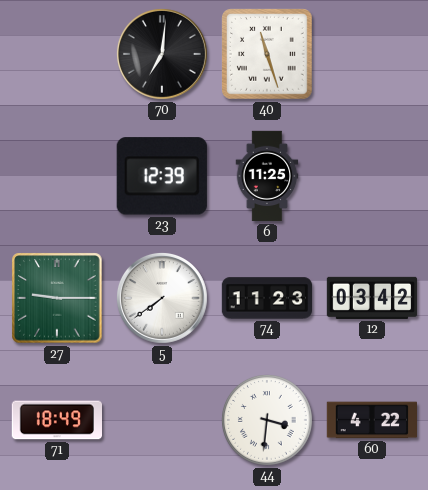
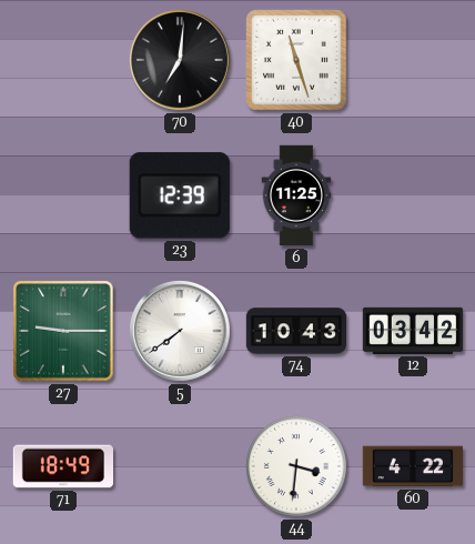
74: 11:23 -> 10:43 (296, 331)
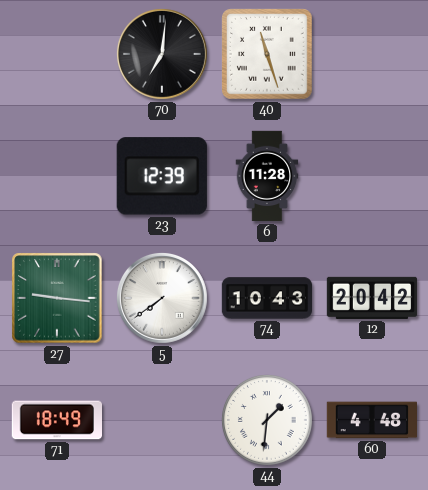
6: 11:25 -> 11:28 (267, 176)
27: 9:15 -> 9:16 (57, 298)
12: 03:42 -> 20:42 (372, 298)
44: 3:31 -> 1:31 (268, 421)
60: 4:22 -> 4:48 (371, 420)
